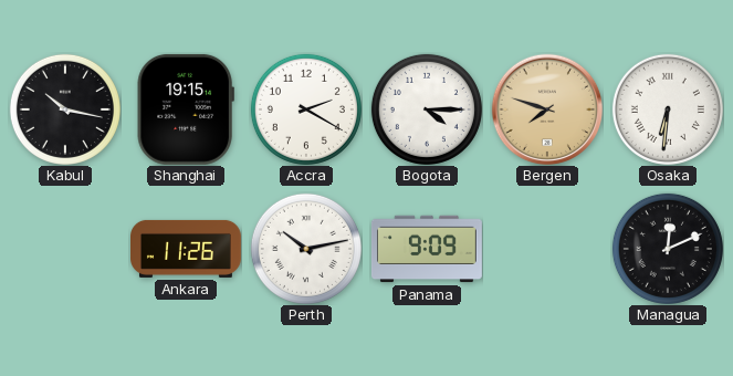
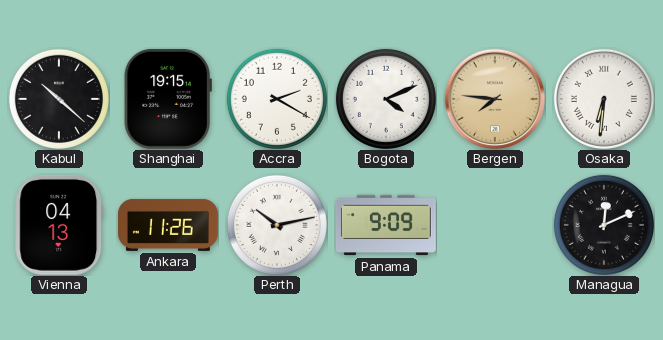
Kabul: 10:17 -> 10:22 (59, 99)
Bogota: 4:15 -> 4:11 (386, 99)
Bergen: 7:48 -> 7:46 (495, 99)
Vienna: none -> 04:13 (59, 225)
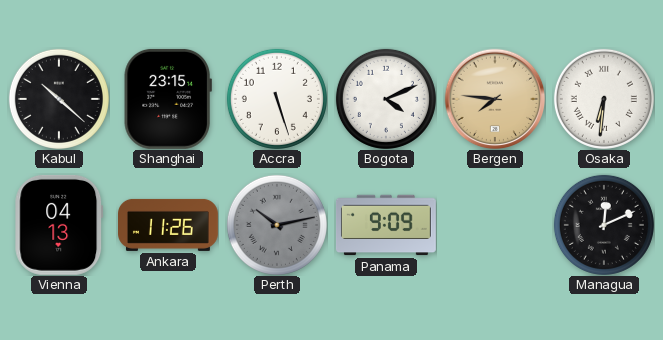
Shanghai: 19:15 -> 23:15 (168, 99)
Accra: 2:20 -> 5:27 (277, 99)
Perth dial: white -> grey (277, 225)
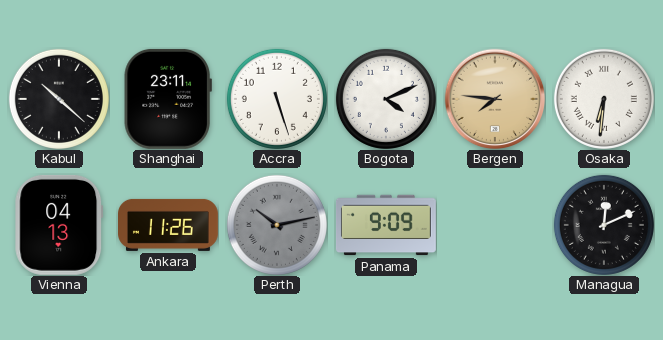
Shanghai: 23:15 -> 23:11 (168, 99)
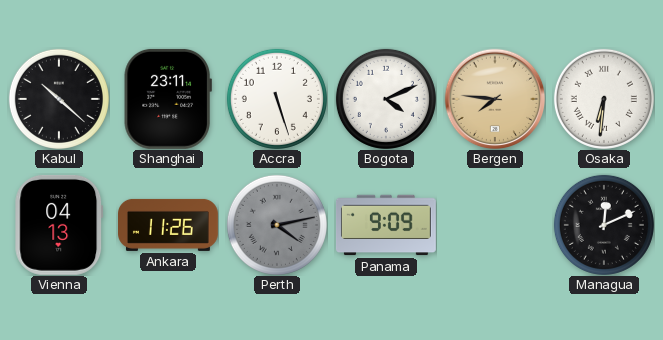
Perth: 10:13 -> 4:13 (277, 225)
